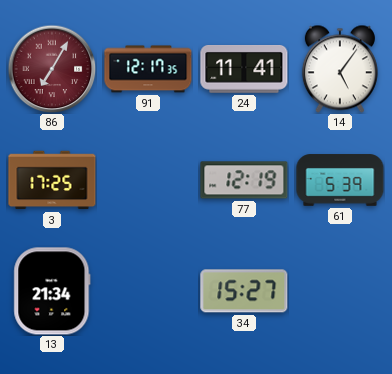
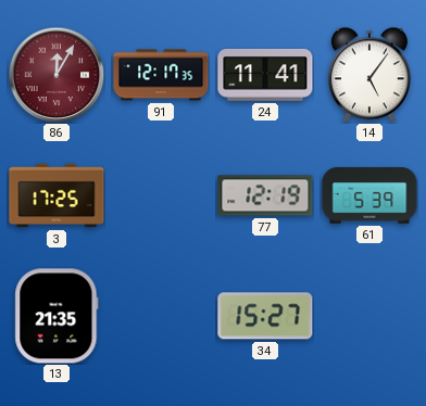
86: 7:05 -> 12:05 (57, 75)
13: 21:34 -> 21:35 (57, 316)
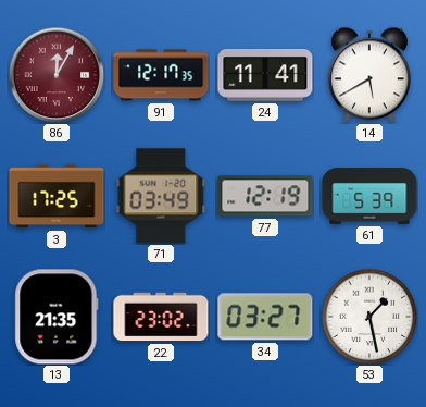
14: 5:06 -> 5:40 (369, 75)
71: none -> 03:49 (161, 196)
22: none -> 23:02 (161, 317)
34: 15:27 -> 03:27 (265, 317)
53: none -> 1:28 (369, 317)
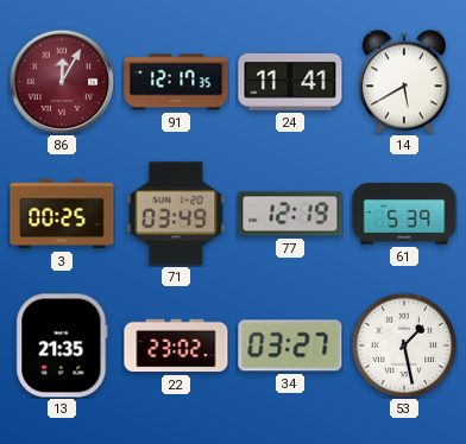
3: 17:25 -> 00:25 (62, 214)
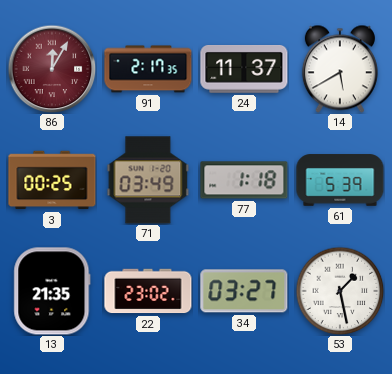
91: 12:17 -> 2:17 (148, 69)
24: 11:41 -> 11:37 (244, 70)
77: 12:19 -> 1:18 (244, 180)
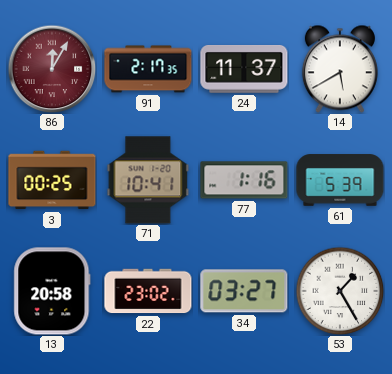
71: 03:49 -> 10:41 (148, 180)
77: 1:18 -> 1:16 (244, 180)
13: 21:35 -> 20:58 (52, 291)
53: 1:28 -> 1:25 (340, 291)
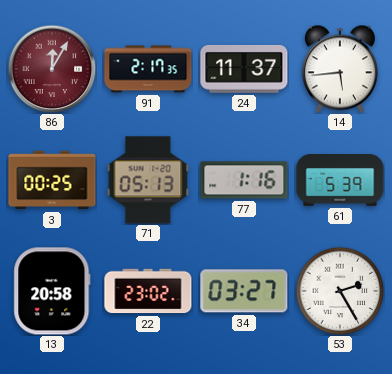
14: 5:40 -> 5:44 (340, 69)
71: 10:41 -> 05:13 (148, 180)
53: 1:25 -> 2:25 (340, 291)
